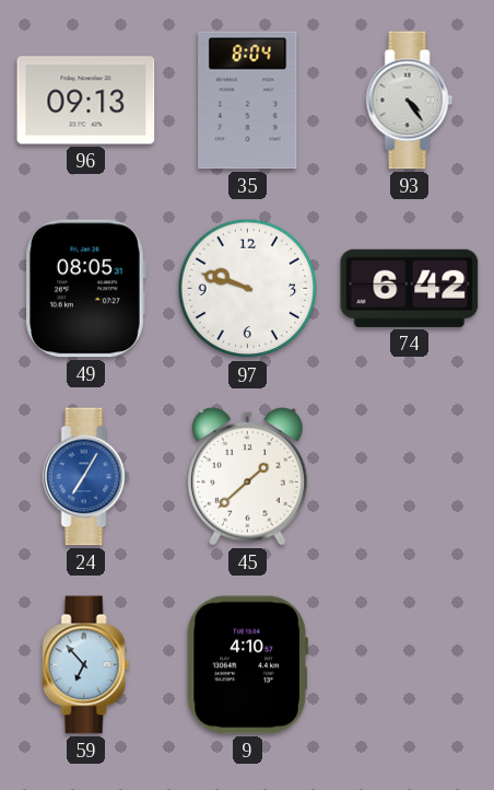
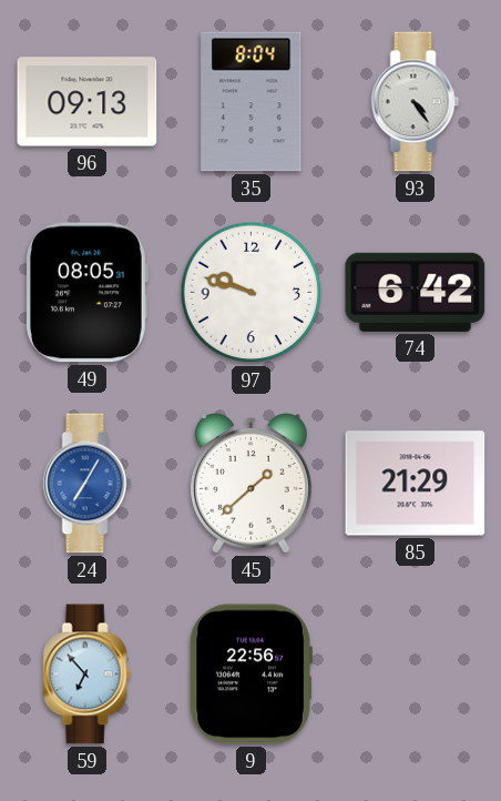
85: none -> 21:29 (416, 484)
9: 4:10 -> 22:56 (250, 675)
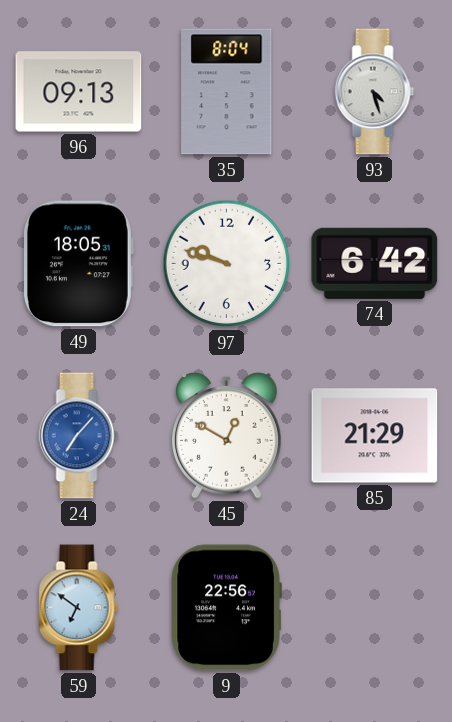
93: 4:24 -> 4:27 (375, 92)
49: 08:05 -> 18:05 (78, 264)
24: 7:05 -> 7:07 (79, 436)
45: 1:38 -> 12:50 (227, 436)
59: 6:53 -> 6:51 (79, 608)
